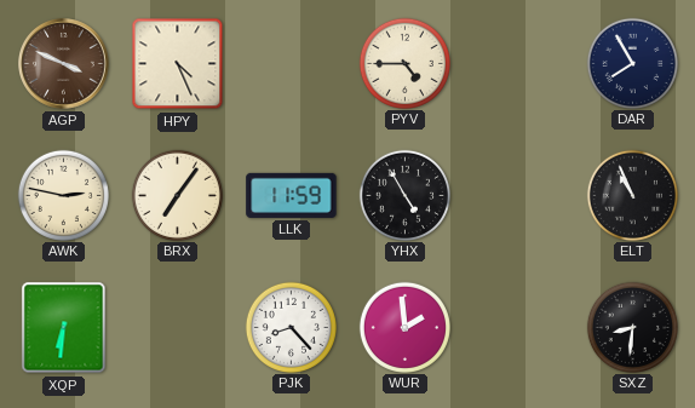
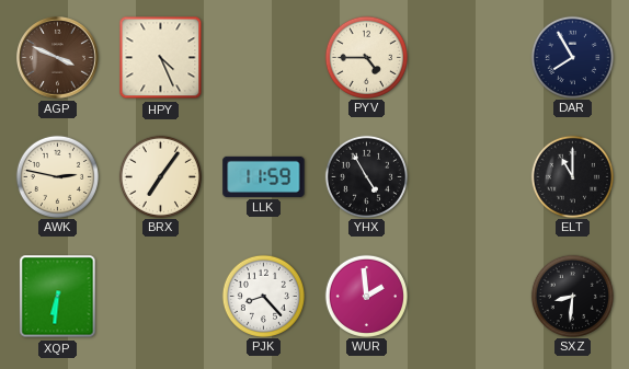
ELT: 10:56 -> 11:00 (572, 176)
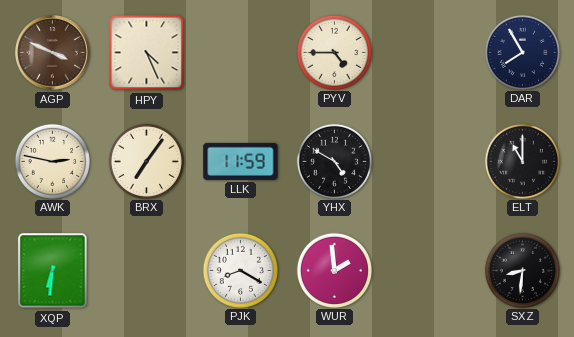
YHX: 4:55 -> 4:50 (334, 161)
PJK: 8:23 -> 8:20 (240, 270)
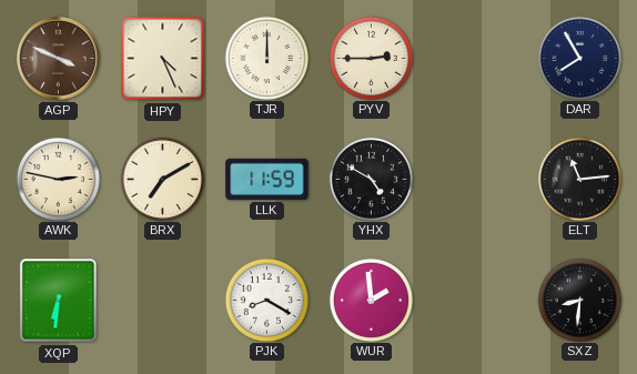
TJR: none -> 12:00 (266, 58)
PYV: 4:45 -> 2:45 (371, 58)
BRX: 7:06 -> 7:10 (162, 179)
ELT: 11:00 -> 11:14 (579, 179)
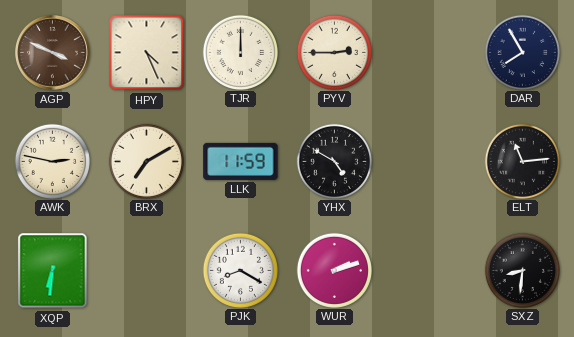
WUR: 1:59 -> 2:12 (334, 270)
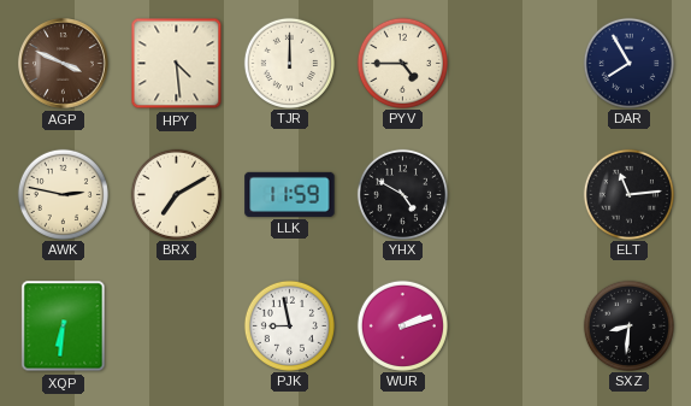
HPY: 4:26 -> 4:29 (177, 64)
PYV: 2:45 -> 4:45 (402, 63)
PJK: 8:20 -> 8:58 (289, 325)
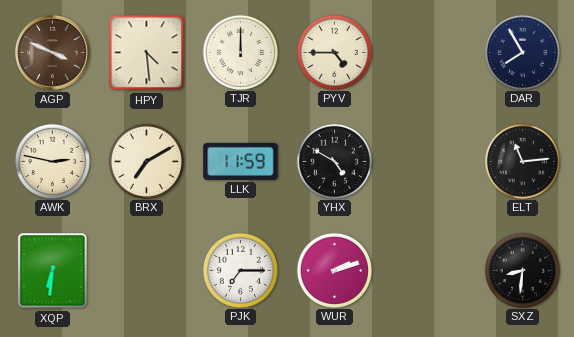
PJK: 8:58 -> 7:15 (240, 270)
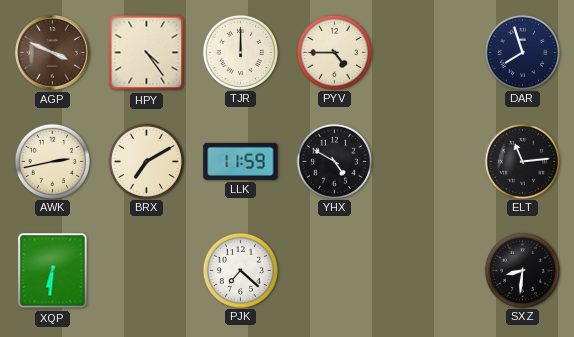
HPY: 4:29 -> 4:24 (147, 53)
DAR: 7:55 -> 7:57 (522, 52)
AWK: 2:47 -> 2:43 (52, 161)
PJK: 7:15 -> 7:22 (240, 270)
WUR: 2:12 -> none (334, 270)
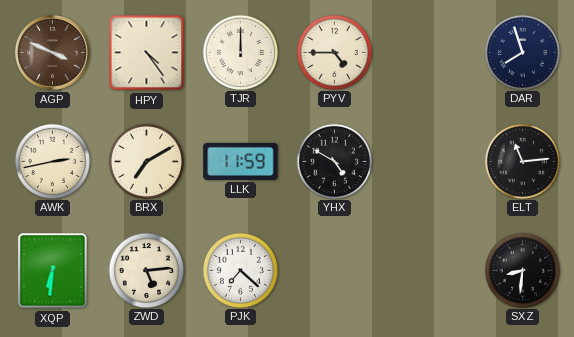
ZWD: none -> 5:14 (146, 270)
